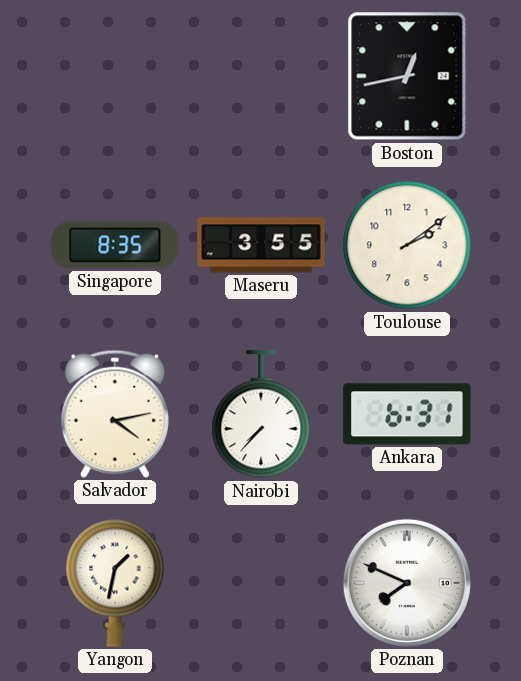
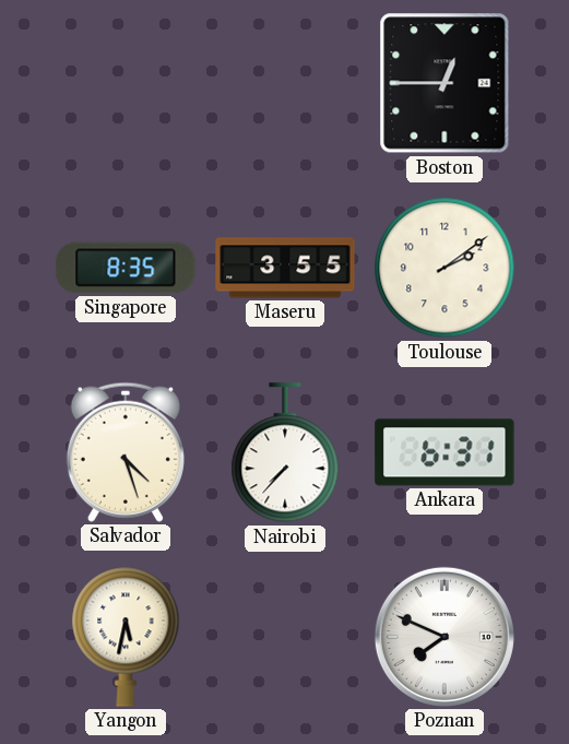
Boston: 12:43 -> 12:45 (444, 83)
Salvador: 4:13 -> 4:27 (126, 452)
Yangon: 1:32 -> 5:32 (126, 637)
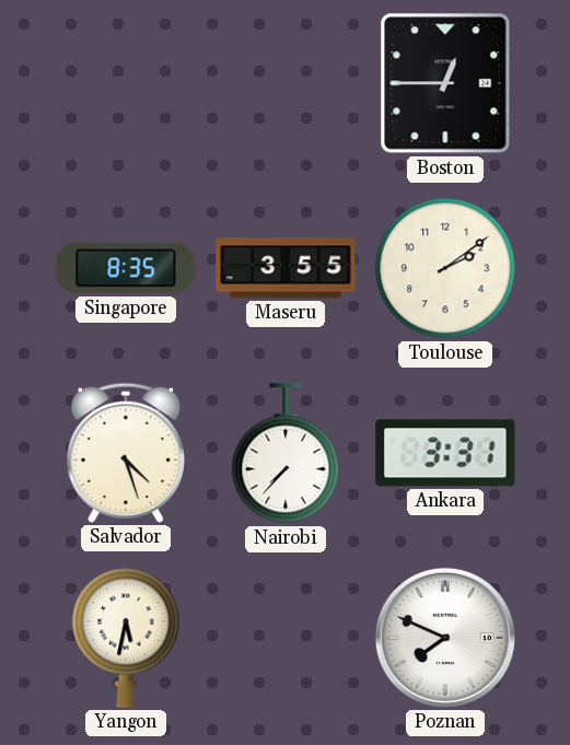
Ankara: 6:31 -> 3:31 (445, 453)
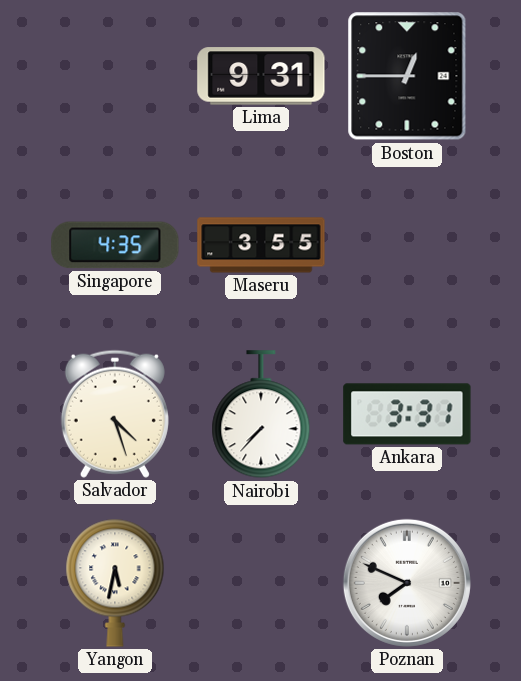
Lima: none -> 9:31 (261, 76)
Singapore: 8:35 -> 4:35 (115, 245)
Toulouse: 2:09 -> none (445, 268)
